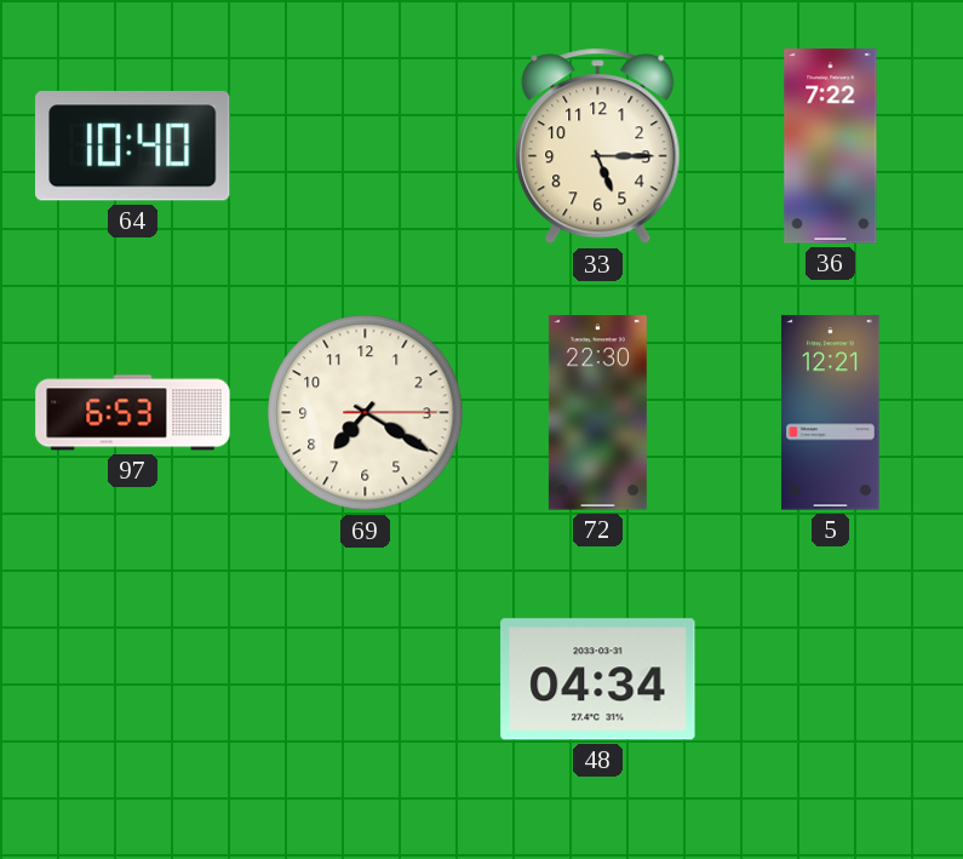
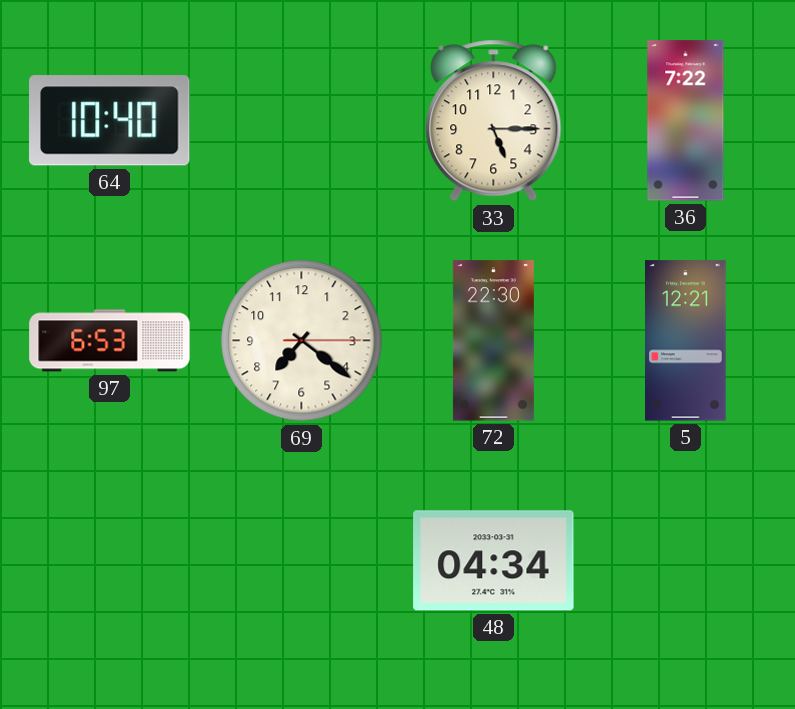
69: 7:20 -> 7:21 (302, 341)
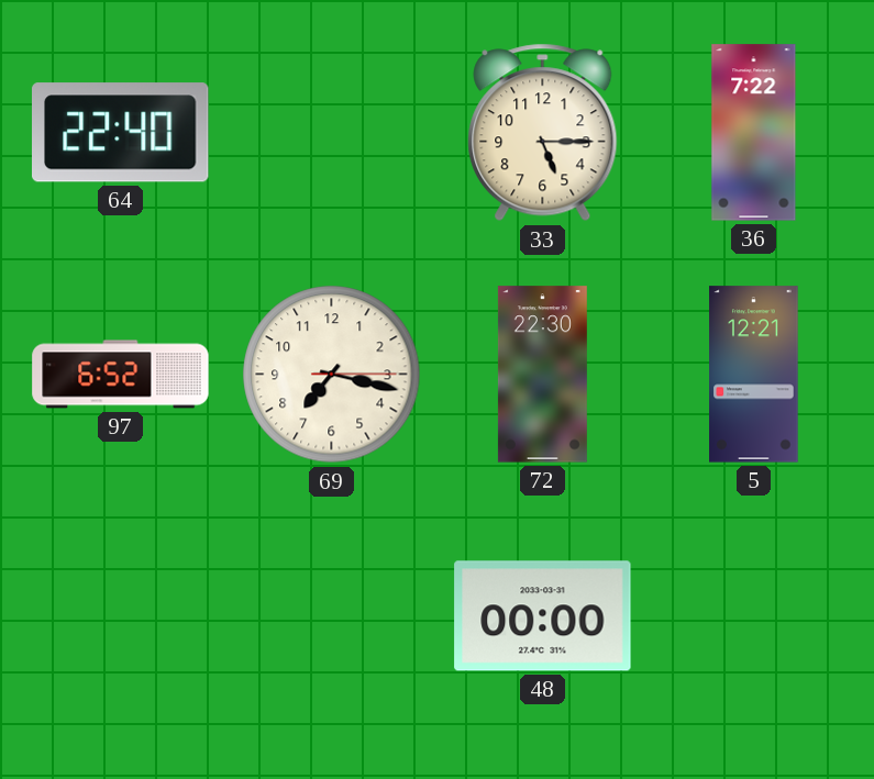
64: 10:40 -> 22:40 (120, 133)
97: 6:53 -> 6:52 (121, 375)
69: 7:21 -> 7:17 (332, 375)
48: 04:34 -> 00:00 (543, 616)
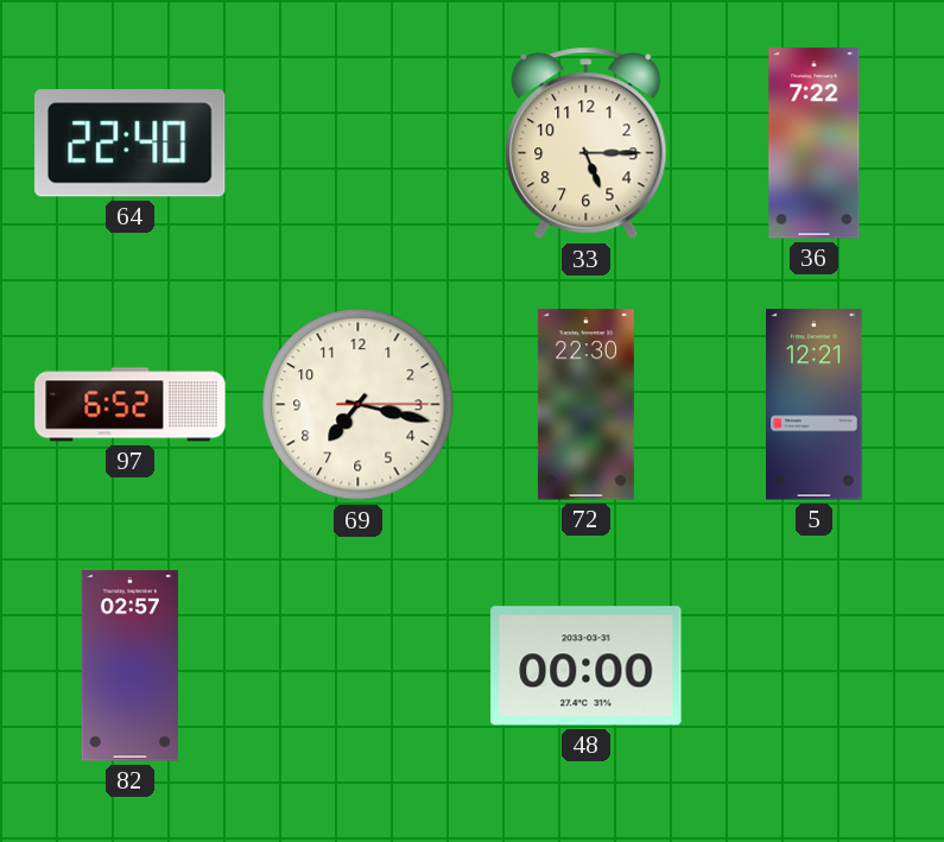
82: none -> 02:57 (129, 666)
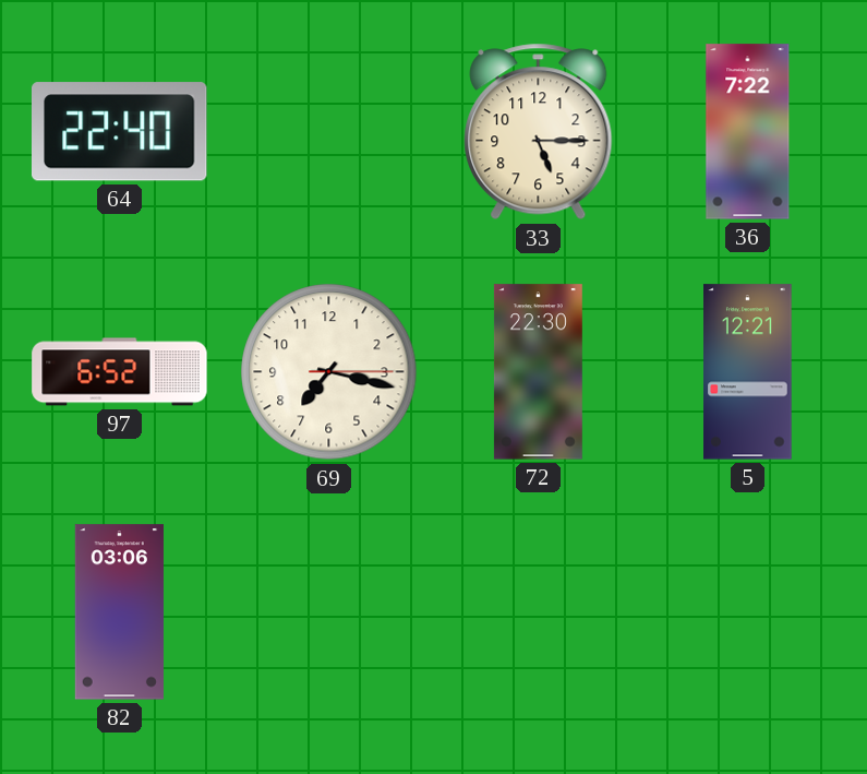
82: 02:57 -> 03:06 (119, 612)
48: 00:00 -> none (587, 666)
